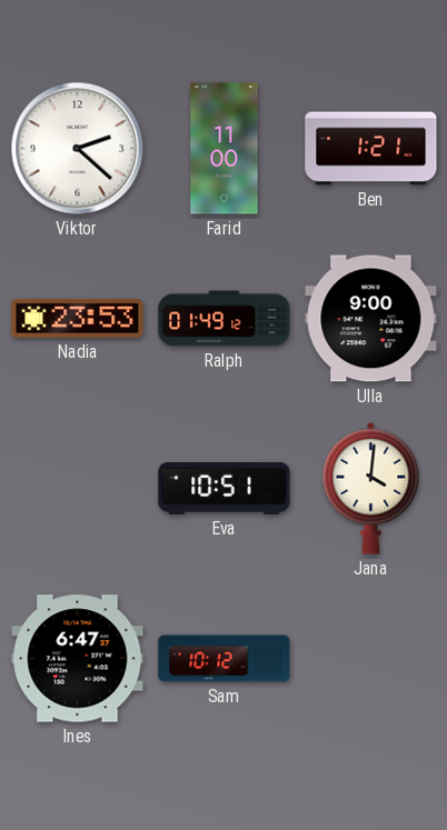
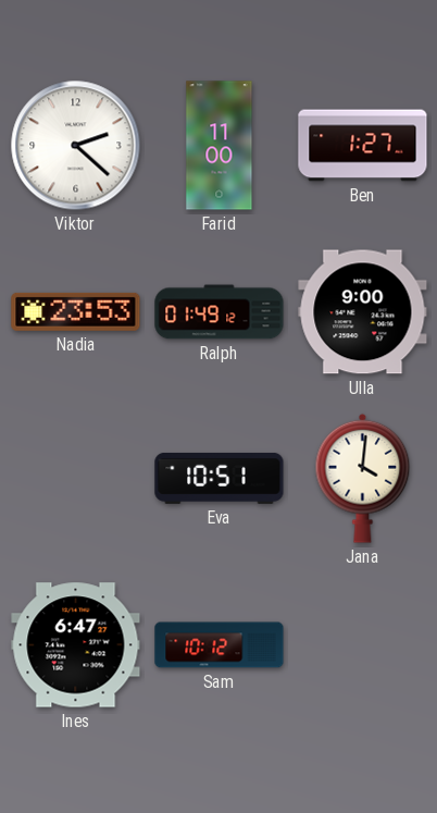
Ben: 1:21 -> 1:27 (363, 146)
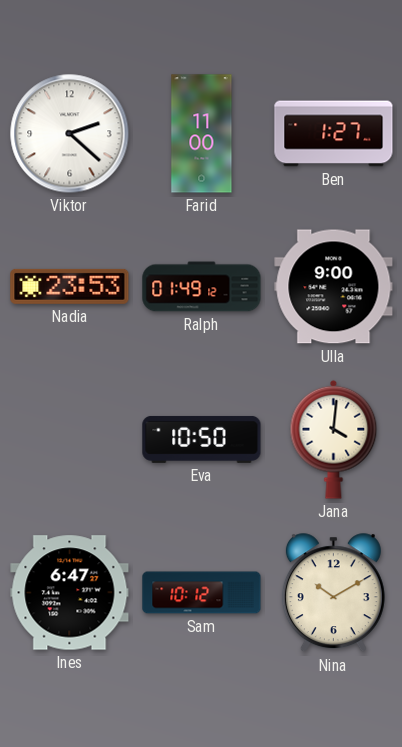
Eva: 10:51 -> 10:50 (202, 439)
Nina: none -> 10:10 (333, 593)
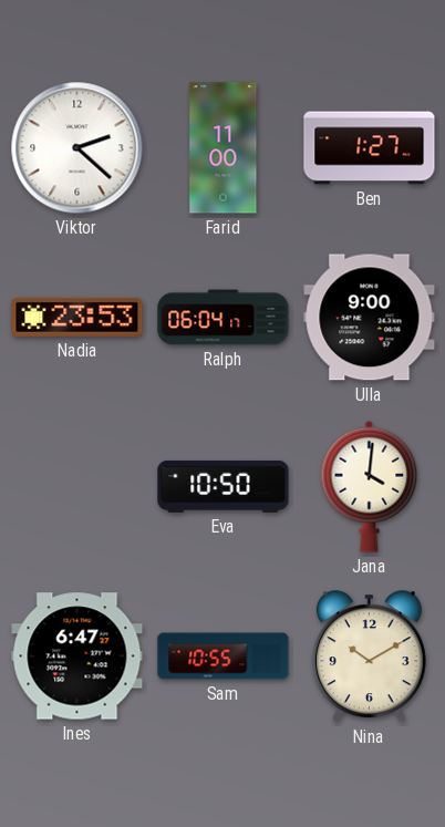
Ralph: 01:49 -> 06:04 (224, 318)
Sam: 10:12 -> 10:55 (224, 657)
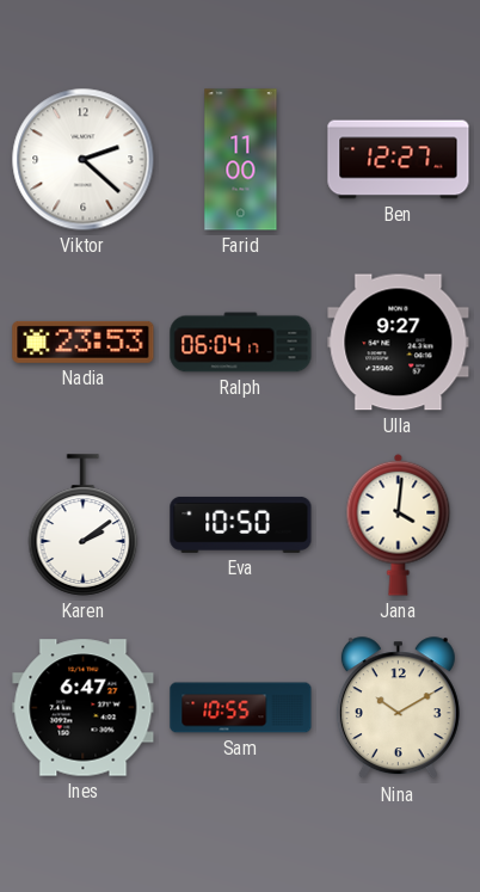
Ben: 1:27 -> 12:27 (399, 160)
Ulla: 9:00 -> 9:27 (399, 343)
Karen: none -> 2:09 (84, 525)
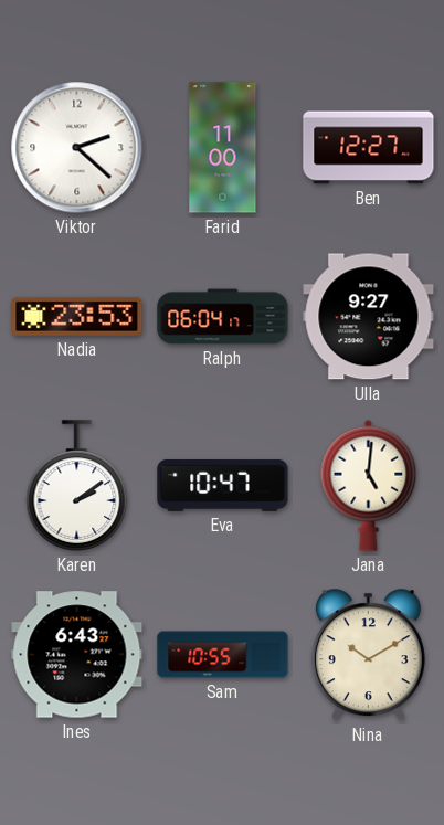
Eva: 10:50 -> 10:47 (223, 485)
Jana: 4:01 -> 5:01 (369, 485)
Ines: 6:47 -> 6:43 (77, 655)
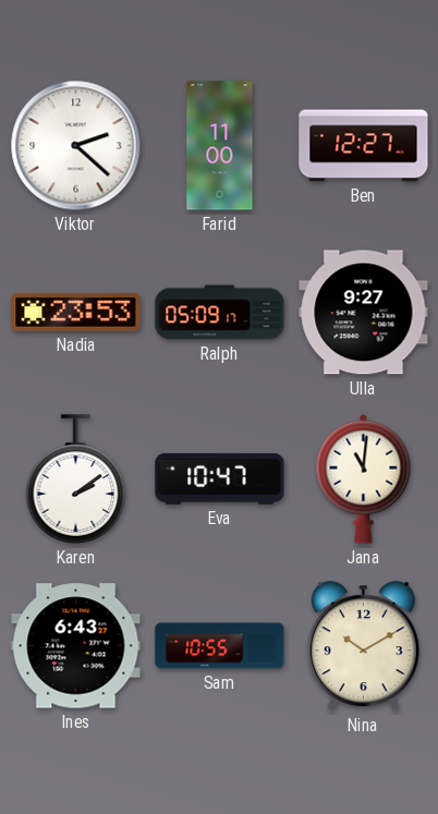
Ralph: 06:04 -> 05:09 (220, 313)
Jana: 5:01 -> 11:01 (364, 478)
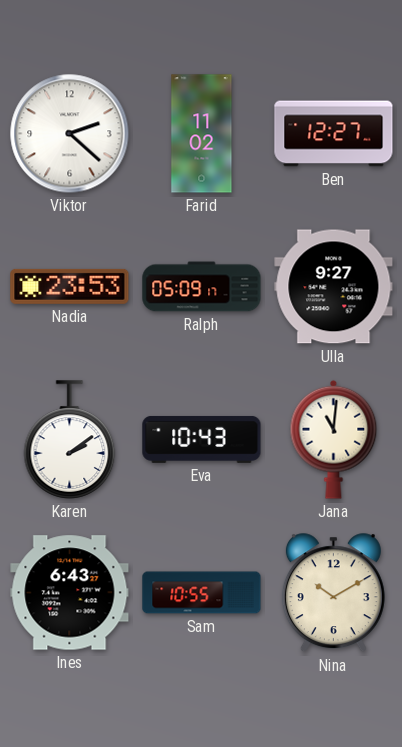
Farid: 11:00 -> 11:02 (202, 134)
Eva: 10:47 -> 10:43 (202, 439)
